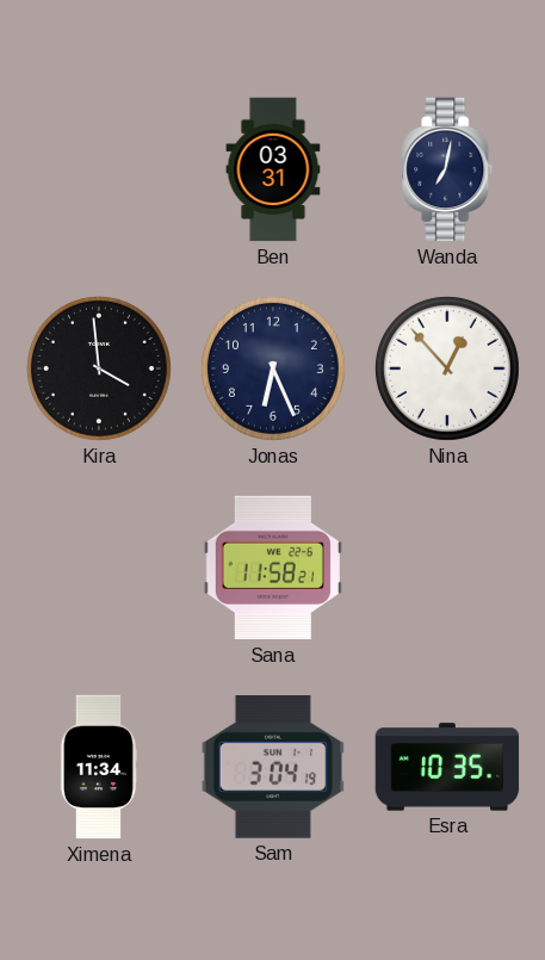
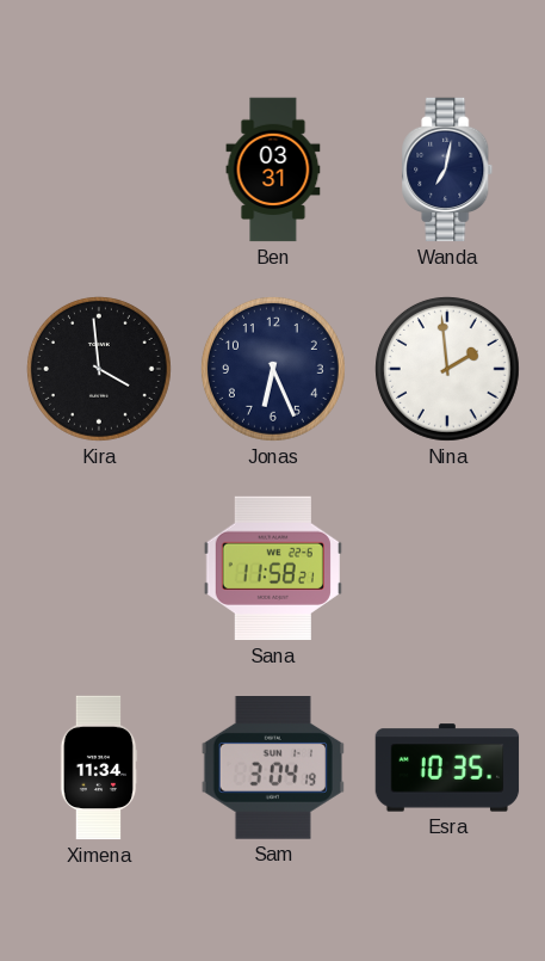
Nina: 12:53 -> 1:59 (447, 369)
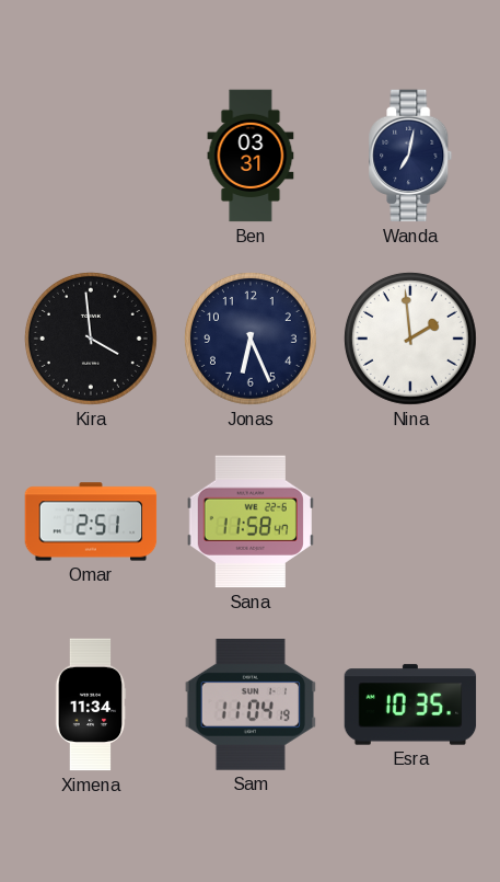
Omar: none -> 2:51 (91, 522)
Sana: 11:58:21 -> 11:58:47 (251, 522)
Sam: 3:04 -> 11:04 (249, 706)
